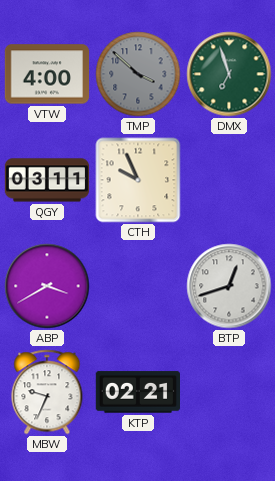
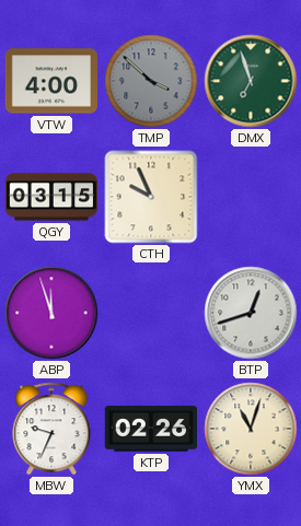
QGY: 03:11 -> 03:15 (51, 197)
ABP: 3:40 -> 11:57 (51, 313)
KTP: 02:21 -> 02:26 (150, 429)
YMX: none -> 11:03 (251, 429)
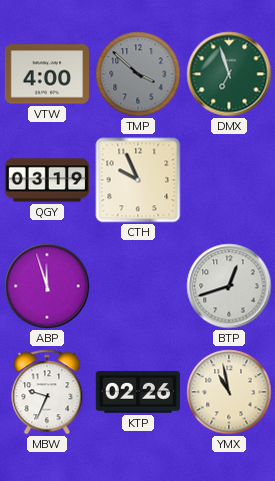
QGY: 03:15 -> 03:19 (47, 180)
YMX: 11:03 -> 10:58 (229, 392)
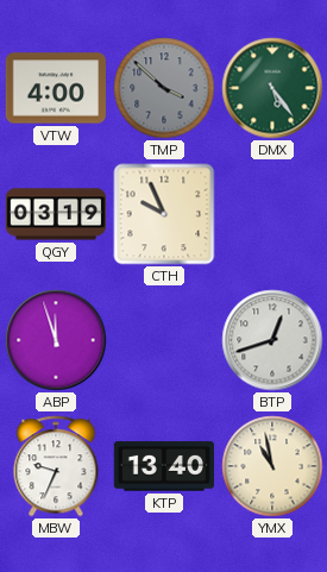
DMX: 6:57 -> 5:24 (272, 88)
KTP: 02:26 -> 13:40 (163, 466)
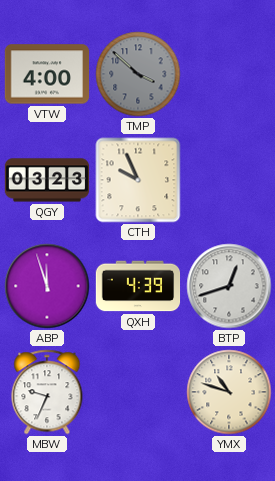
DMX: 5:24 -> none (272, 88)
QGY: 03:19 -> 03:23 (47, 180)
QXH: none -> 4:39 (138, 286)
KTP: 13:40 -> none (163, 466)
YMX: 10:58 -> 10:48 (229, 392)
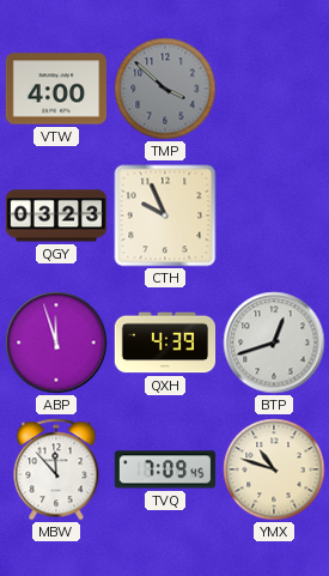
MBW: 9:34 -> 11:53 (56, 469)
TVQ: none -> 7:09 (164, 469)
